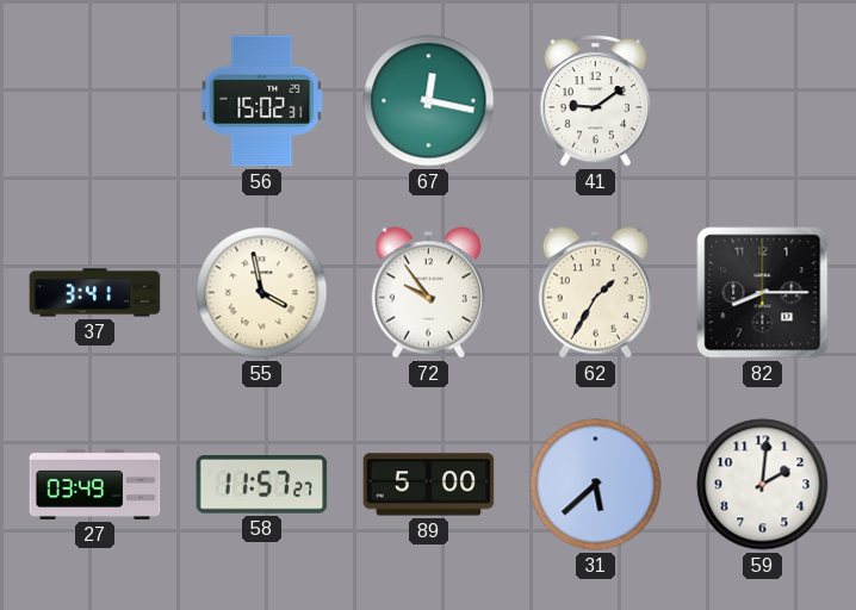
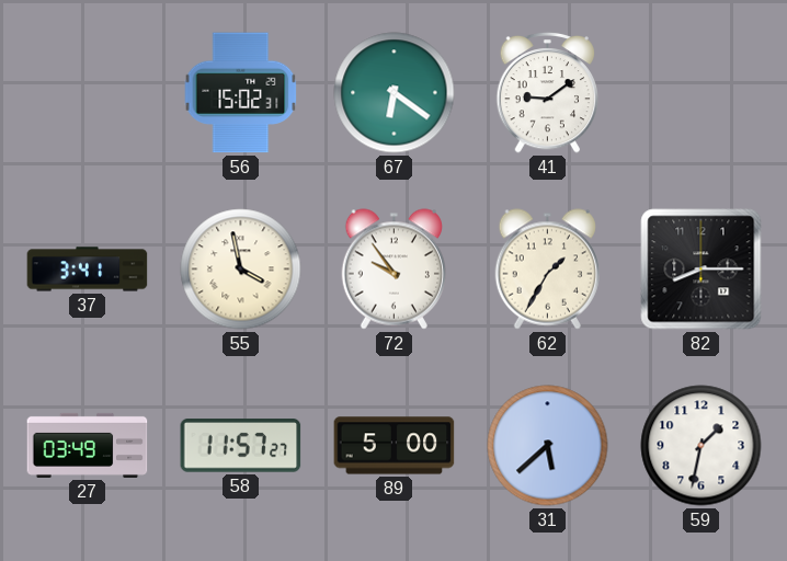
67: 12:17 -> 6:21 (395, 93)
59: 2:01 -> 1:32 (702, 446)
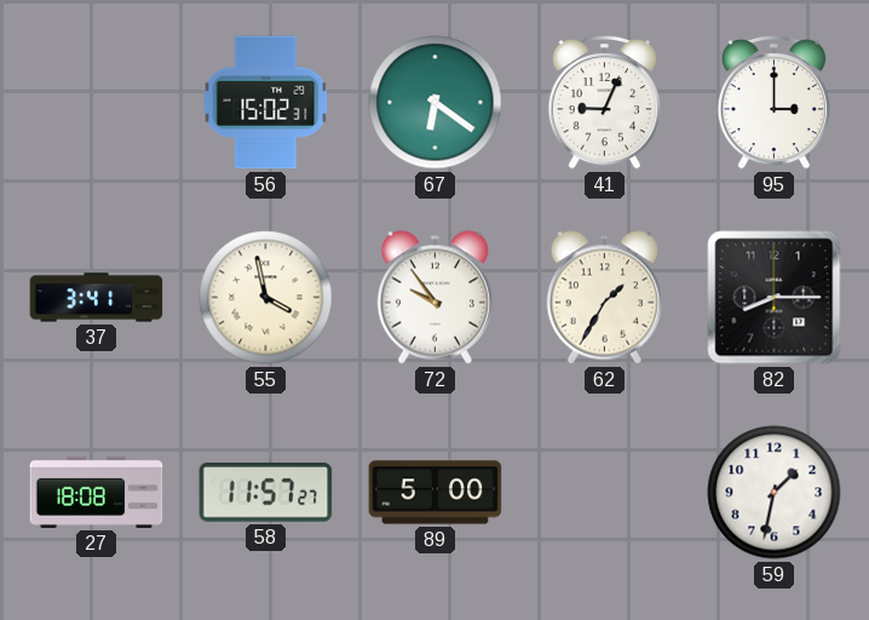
41: 9:09 -> 9:04 (605, 102)
95: none -> 3:00 (775, 102)
27: 03:49 -> 18:08 (97, 492)
31: 5:38 -> none (548, 446)
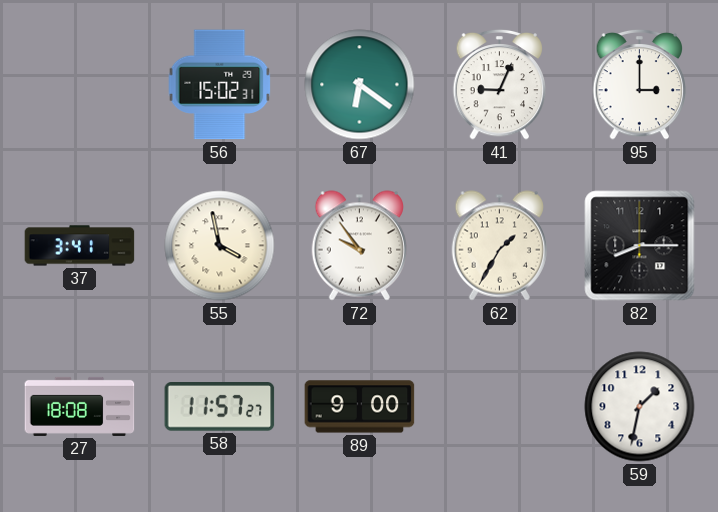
89: 5:00 -> 9:00 (360, 407)
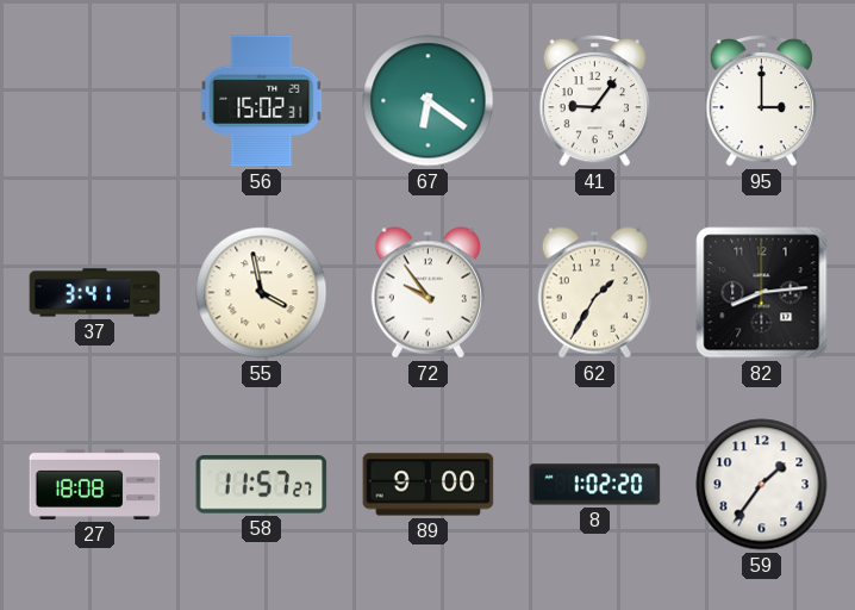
41: 9:04 -> 9:06 (595, 100)
82: 8:15 -> 8:14 (762, 293)
8: none -> 1:02 (595, 485)
59: 1:32 -> 1:36 (762, 485)
